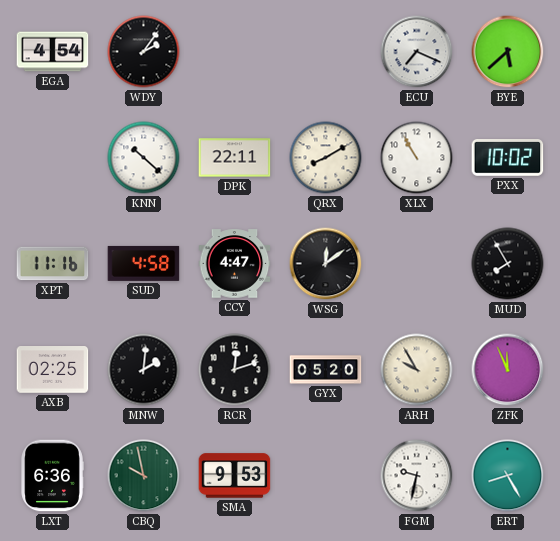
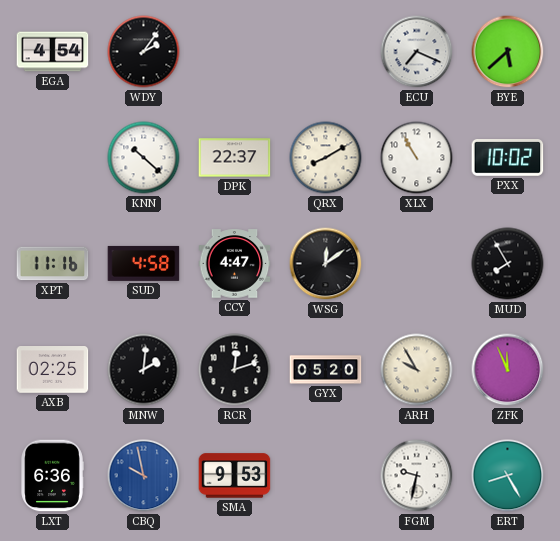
DPK: 22:11 -> 22:37 (235, 158)
CBQ dial: green -> blue (144, 476)
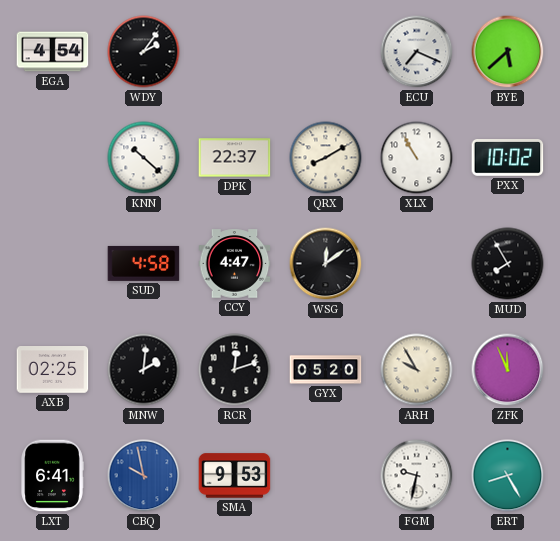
XPT: 11:16 -> none (53, 264)
LXT: 6:36 -> 6:41 (52, 476)
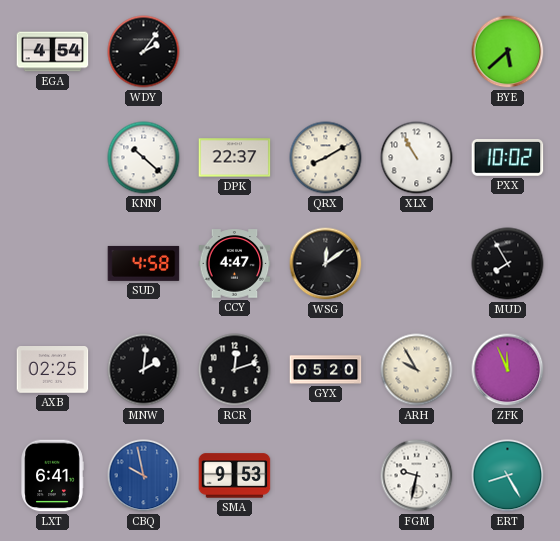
ECU: 7:19 -> none (417, 52)
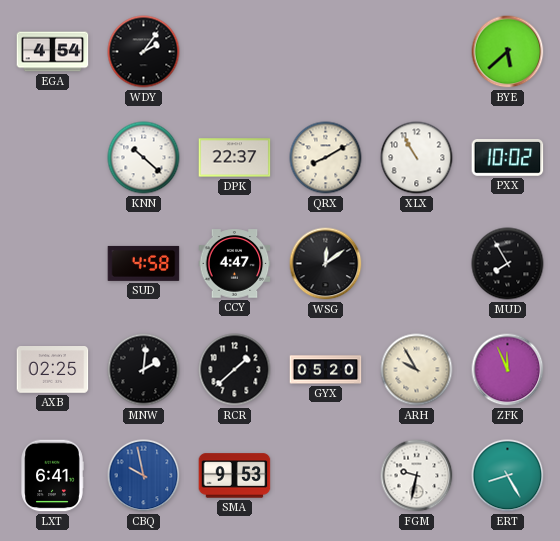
RCR: 12:12 -> 1:38 (235, 370)
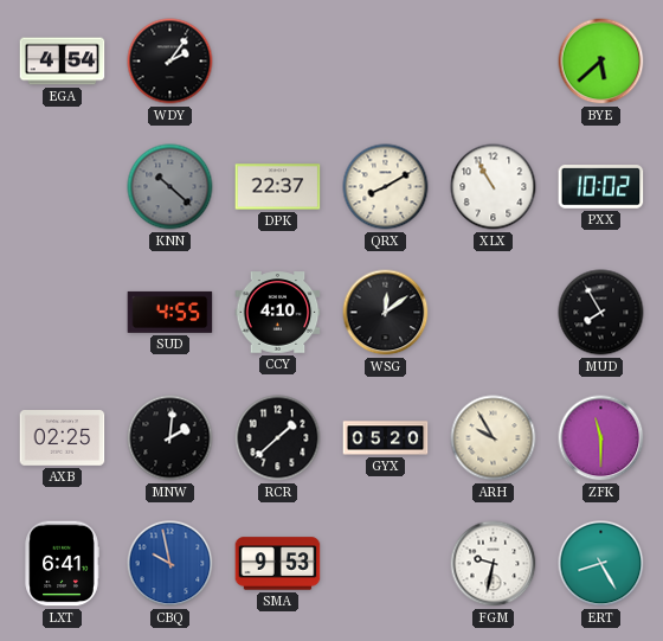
KNN dial: white -> grey (170, 187)
SUD: 4:58 -> 4:55 (170, 312)
CCY: 4:47 -> 4:10 (278, 313)
ZFK: 11:56 -> 11:30 (601, 438)
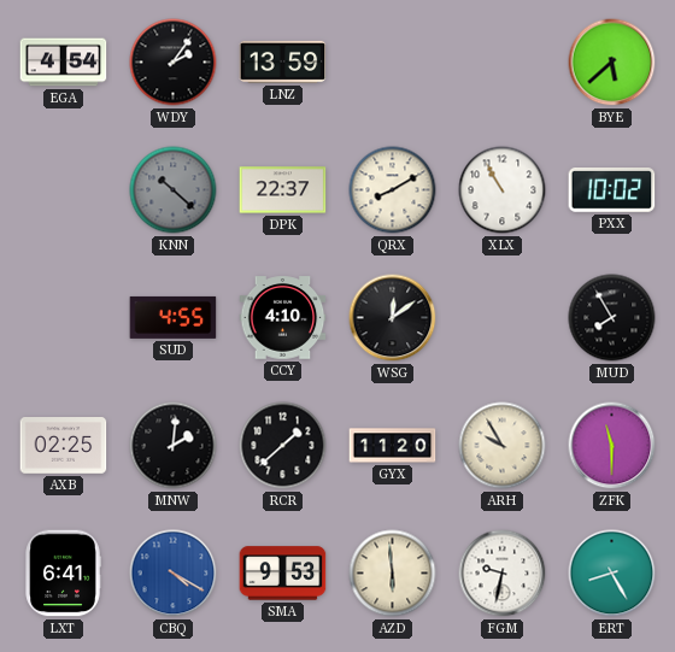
LNZ: none -> 13:59 (283, 61)
GYX: 05:20 -> 11:20 (393, 446)
CBQ: 9:58 -> 4:20 (174, 574)
AZD: none -> 5:59 (393, 574)
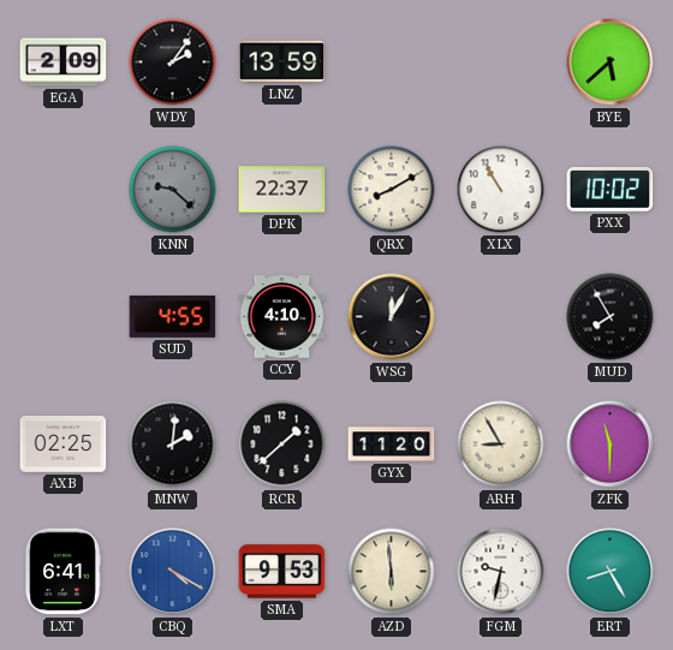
EGA: 4:54 -> 2:09 (64, 62)
KNN: 10:22 -> 9:22 (173, 190)
WSG: 12:09 -> 12:05 (392, 317)
ARH: 9:55 -> 8:55 (501, 445)
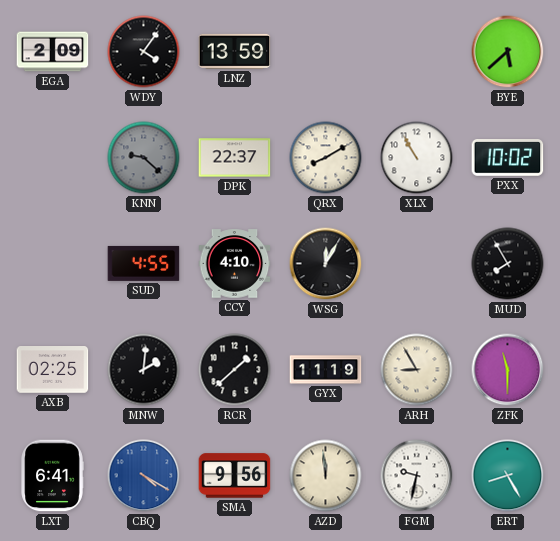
WDY: 2:06 -> 4:06 (144, 52)
GYX: 11:20 -> 11:19 (326, 370)
SMA: 9:53 -> 9:56 (235, 476)
AZD: 5:59 -> 11:59 (326, 476)
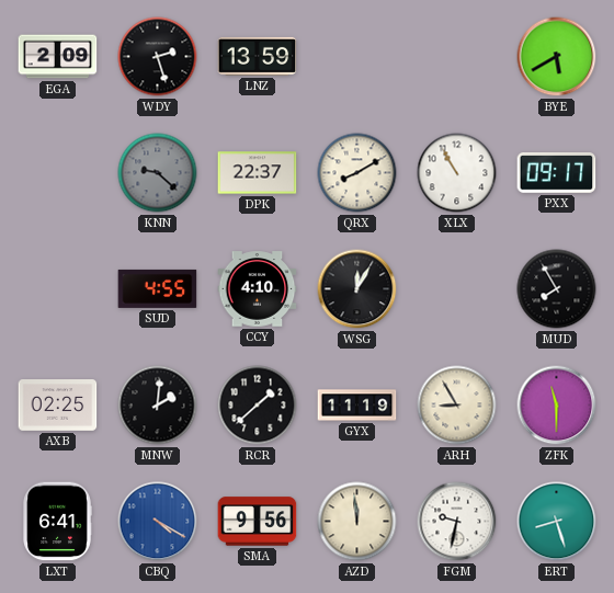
WDY: 4:06 -> 2:27 (158, 57)
BYE: 5:38 -> 5:40 (557, 57)
PXX: 10:02 -> 09:17 (557, 173)
ERT: 8:25 -> 8:27 (557, 522)
